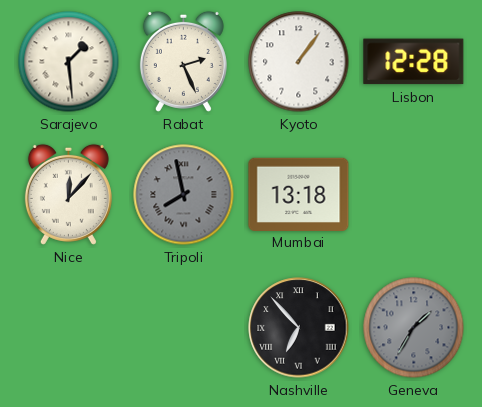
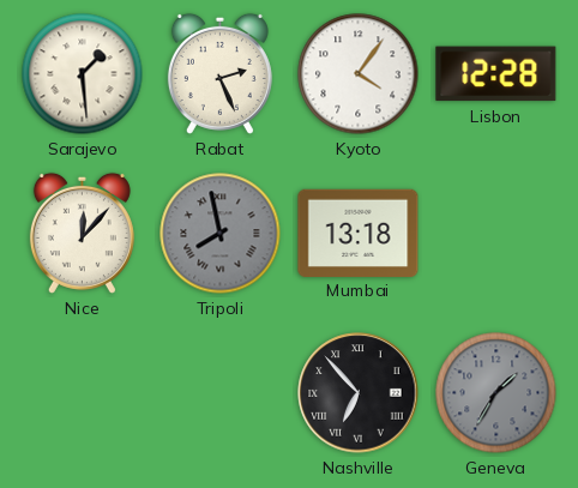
Kyoto: 1:06 -> 4:06 (359, 74)
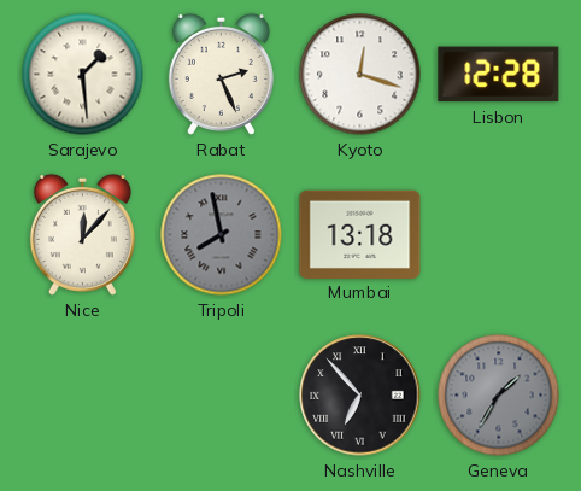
Kyoto: 4:06 -> 12:18 (360, 75)
